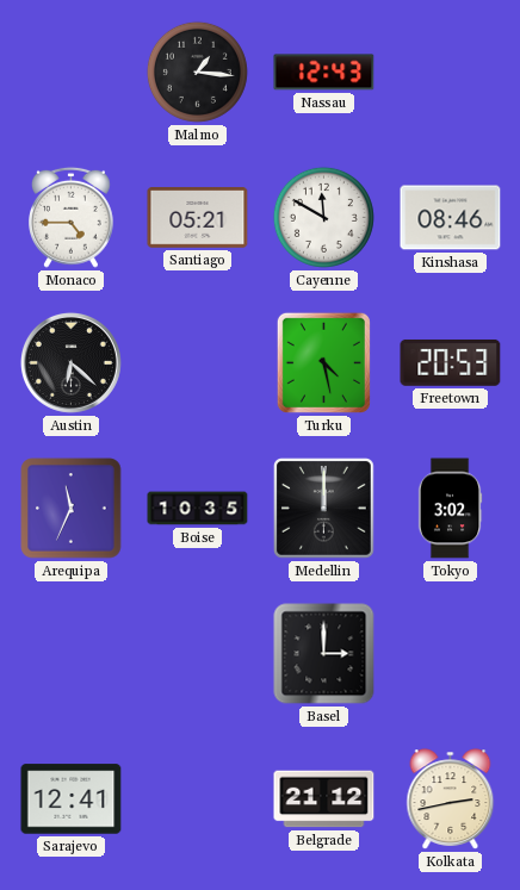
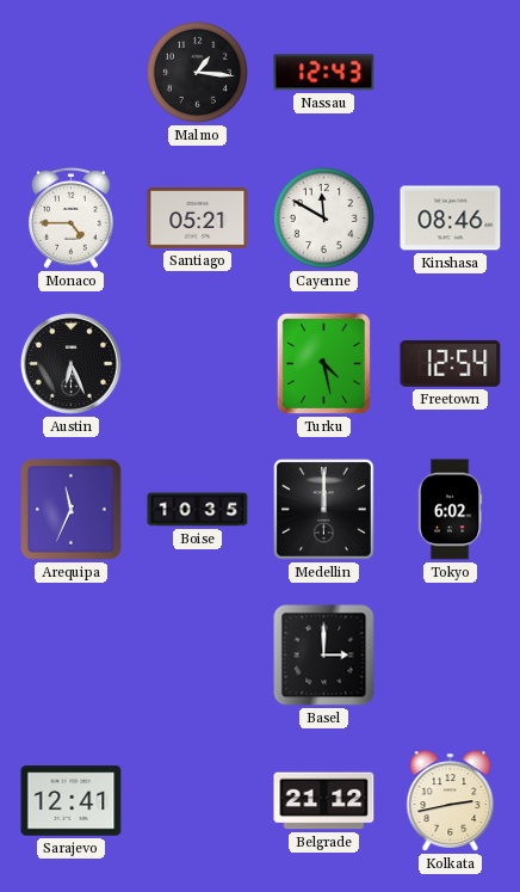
Austin: 6:22 -> 6:26 (70, 363)
Freetown: 20:53 -> 12:54 (451, 364)
Tokyo: 3:02 -> 6:02 (450, 510)
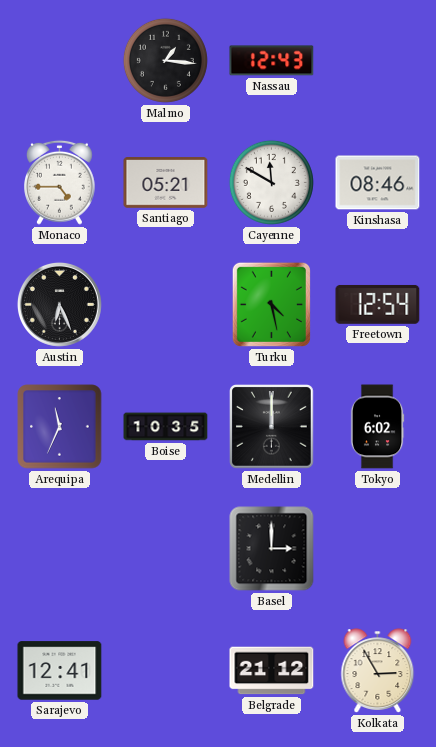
Kolkata: 2:43 -> 2:55 (378, 671)
